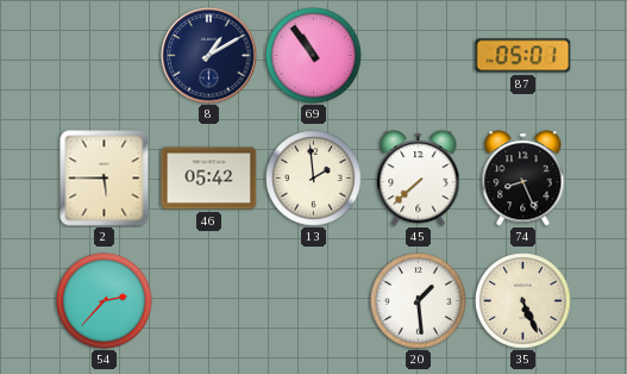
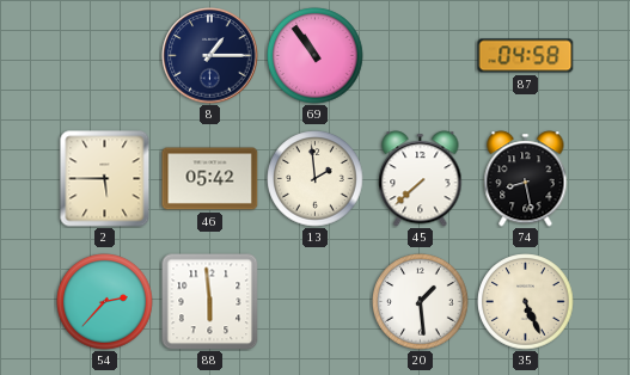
8: 1:10 -> 1:15 (210, 56)
87: 05:01 -> 04:58 (526, 56)
74: 8:26 -> 8:28 (526, 179)
88: none -> 5:59 (210, 302)
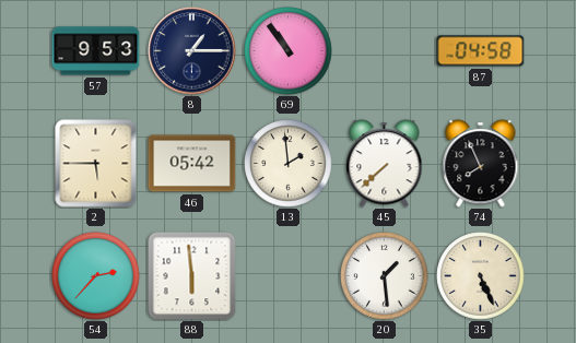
57: none -> 9:53 (96, 51)
74: 8:28 -> 7:56 (481, 164)
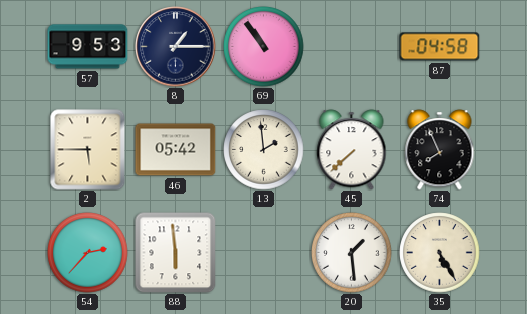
35: 5:26 -> 5:25 (440, 253)
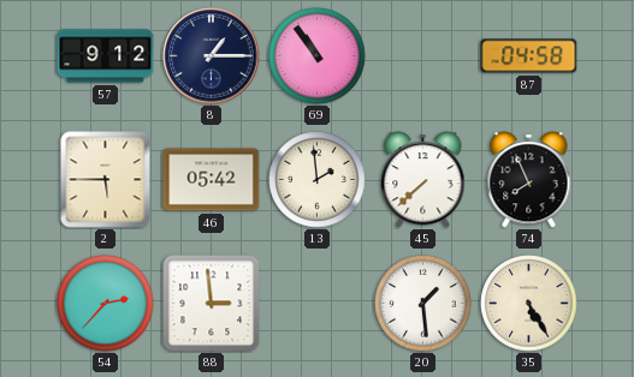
57: 9:53 -> 9:12 (106, 56)
88: 5:59 -> 2:59 (212, 304)
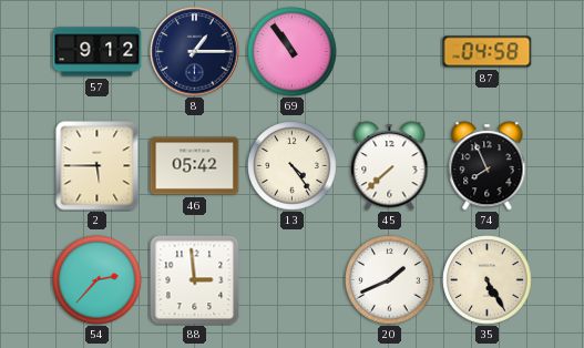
13: 1:59 -> 4:24 (293, 166)
20: 1:29 -> 1:41 (390, 280)
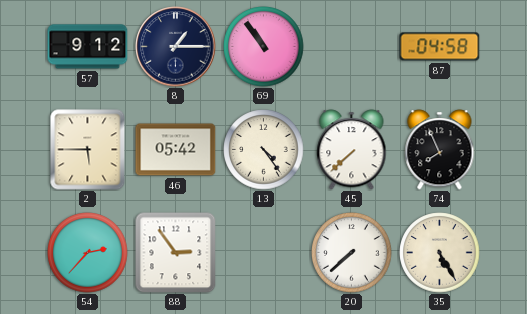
88: 2:59 -> 2:54 (176, 253)
20: 1:41 -> 7:38 (352, 253)
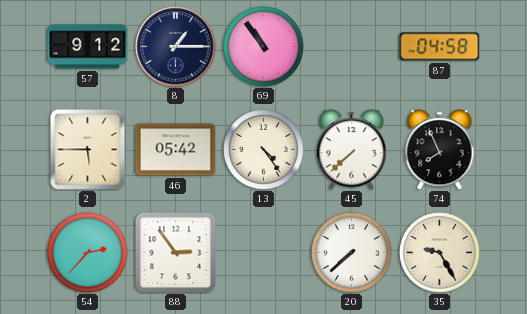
35: 5:25 -> 9:25 (440, 253)
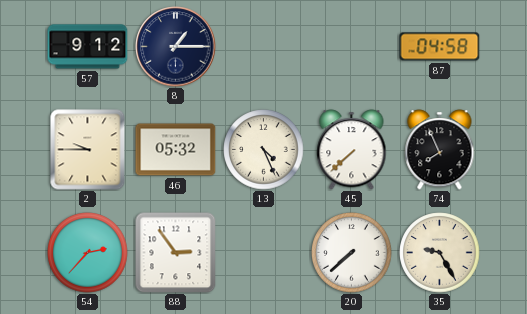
69: 10:54 -> none (264, 47)
2: 5:45 -> 9:45 (88, 150)
46: 05:42 -> 05:32 (176, 150)
13: 4:24 -> 4:26 (264, 150)
